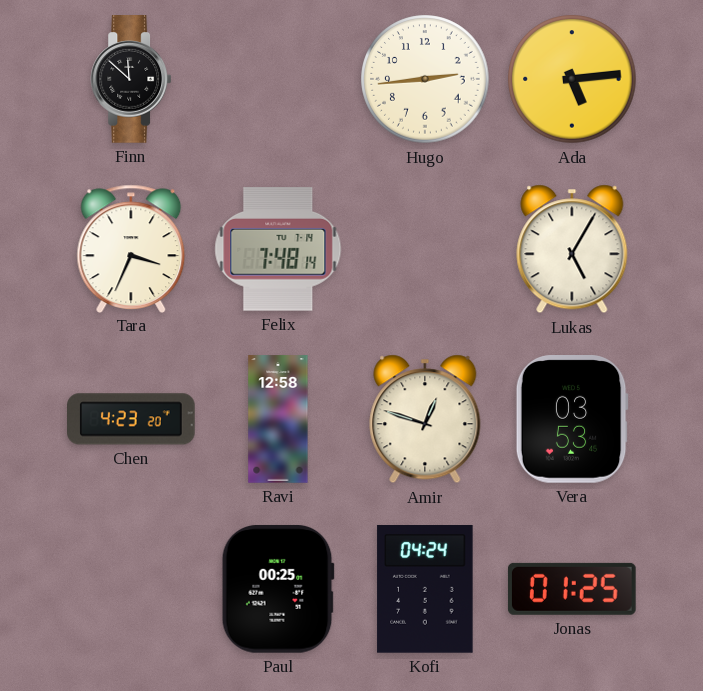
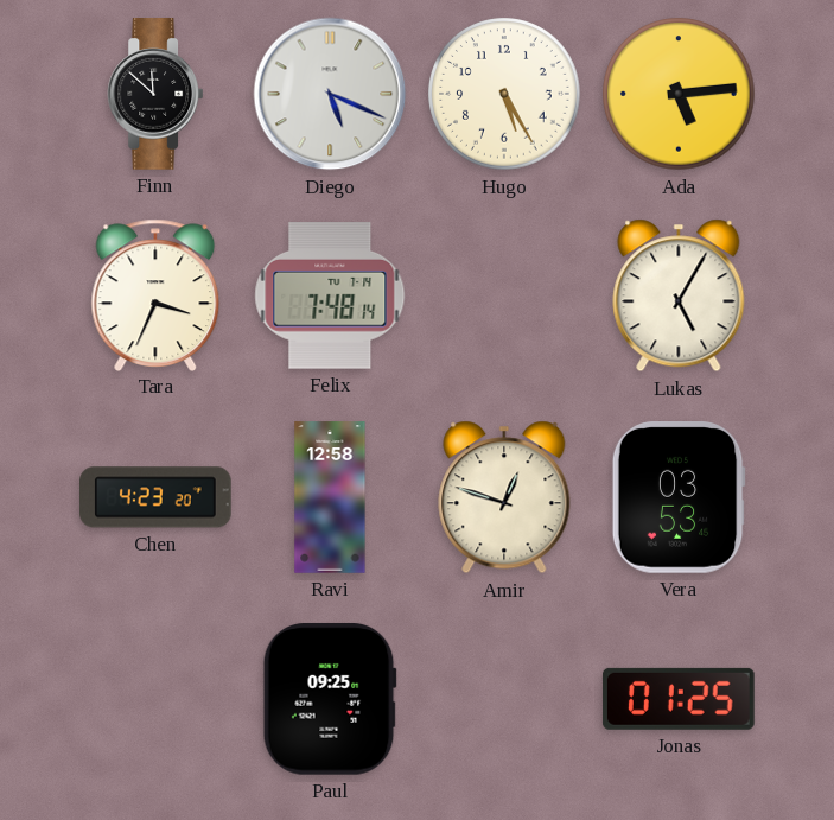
Diego: none -> 5:19 (330, 94)
Hugo: 2:44 -> 5:25 (504, 94)
Paul: 00:25 -> 09:25 (330, 699)
Kofi: 04:24 -> none (425, 590)
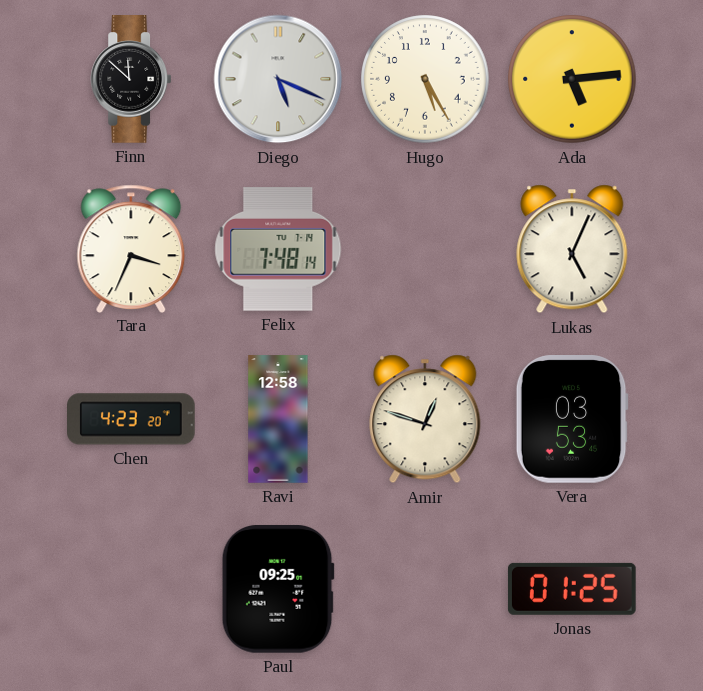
Lukas: 5:05 -> 5:04 (572, 249)
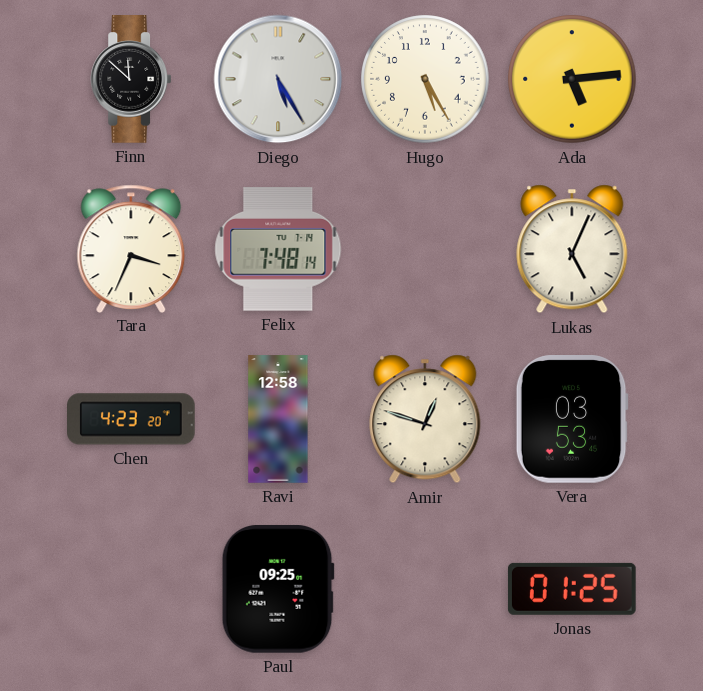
Diego: 5:19 -> 5:25 (278, 79)
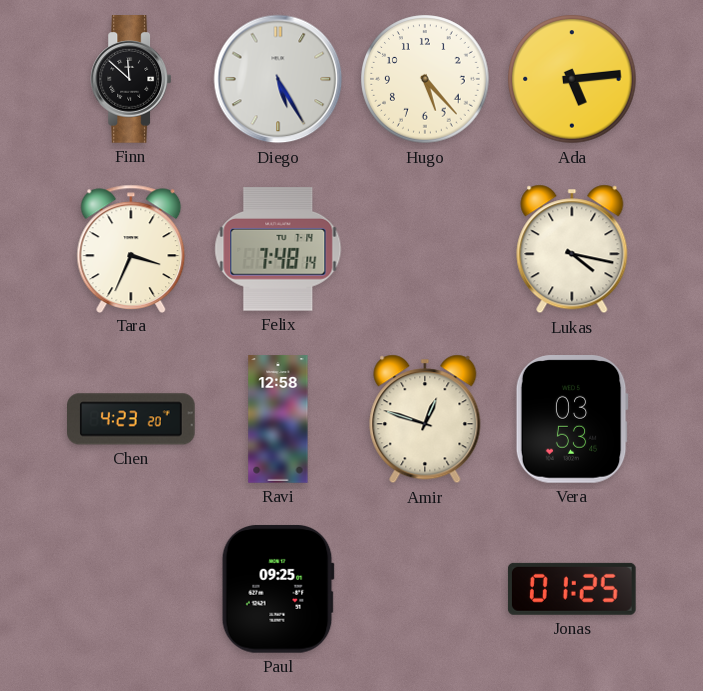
Hugo: 5:25 -> 5:23 (425, 79)
Lukas: 5:04 -> 4:17 (572, 249)
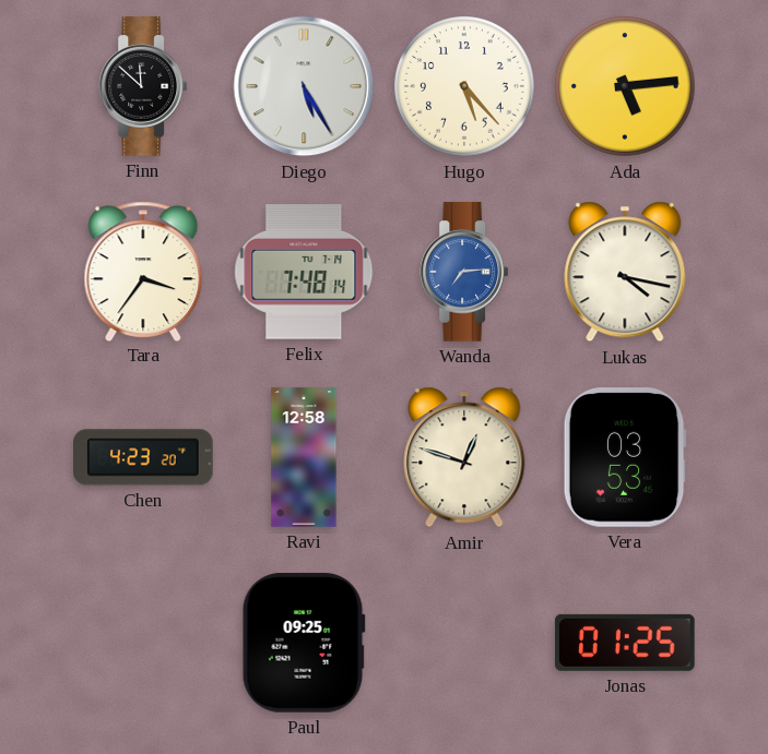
Tara: 3:34 -> 3:36 (143, 271)
Wanda: none -> 7:14 (464, 272)
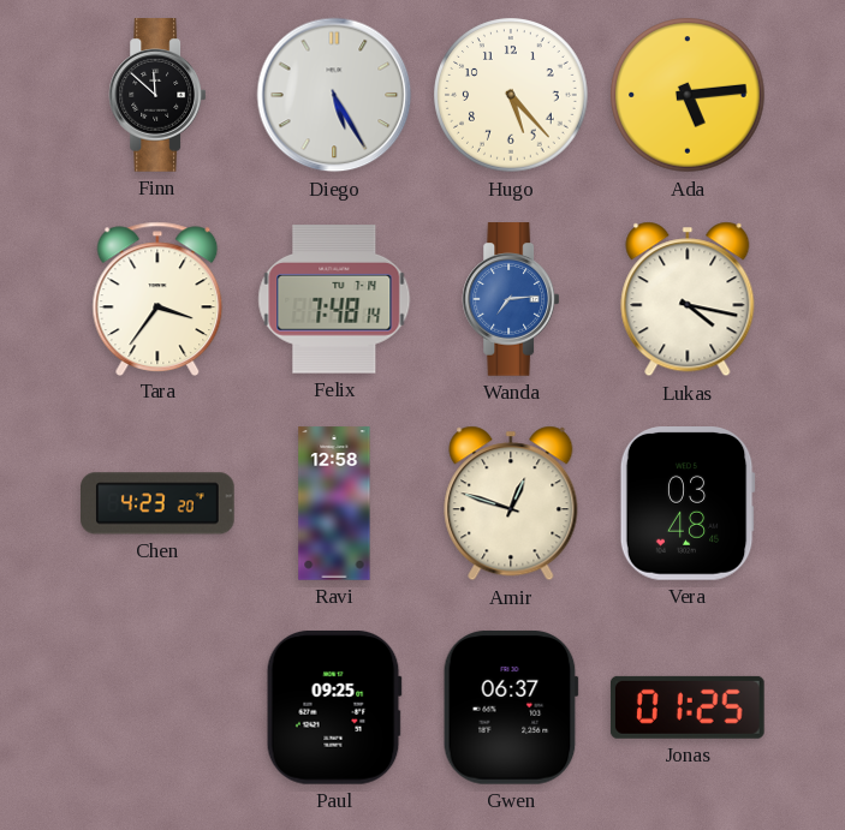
Vera: 03:53 -> 03:48 (688, 504)
Gwen: none -> 06:37 (511, 707)
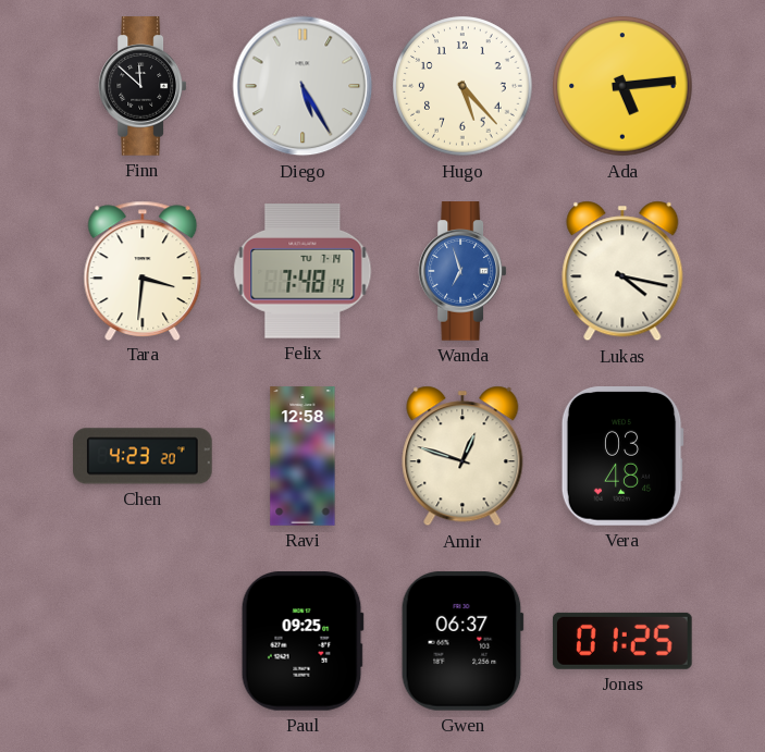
Tara: 3:36 -> 3:31 (143, 270)
Wanda: 7:14 -> 6:57 (462, 271)
